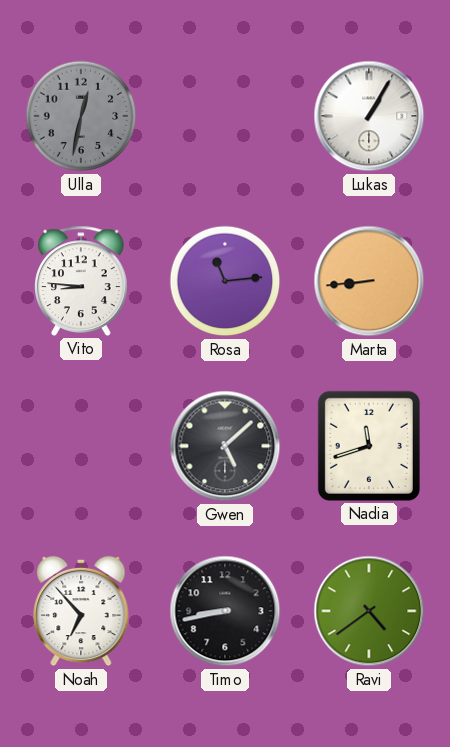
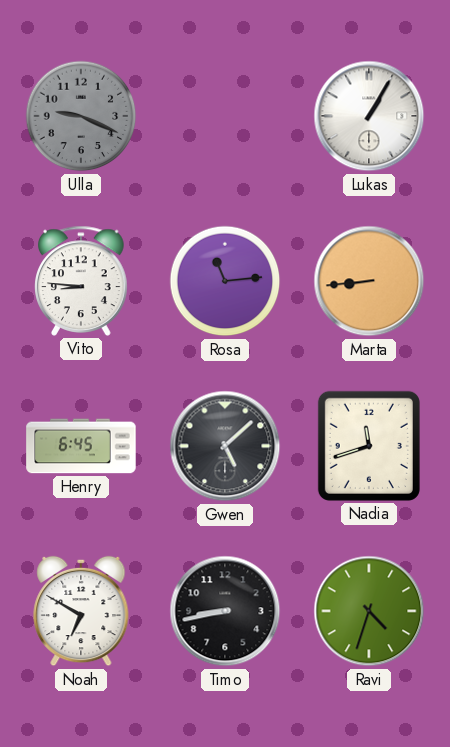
Ulla: 12:32 -> 9:19 (81, 116)
Henry: none -> 6:45 (81, 446)
Noah: 6:53 -> 6:50 (81, 611)
Ravi: 4:39 -> 4:33 (369, 611)
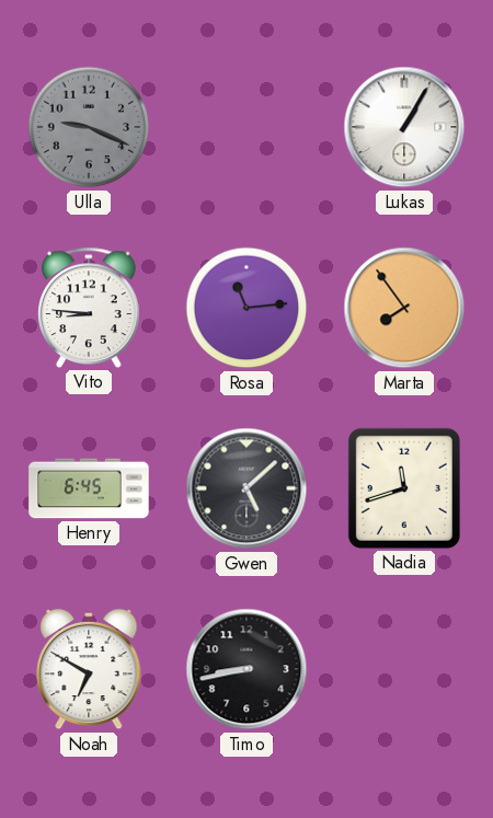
Marta: 8:44 -> 7:54 (404, 308)
Ravi: 4:33 -> none (369, 611)
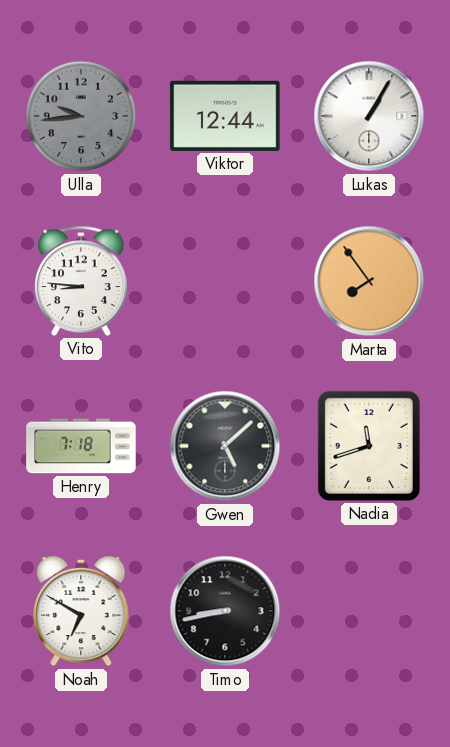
Ulla: 9:19 -> 9:44 (81, 116)
Viktor: none -> 12:44 (225, 116)
Rosa: 11:14 -> none (246, 308)
Henry: 6:45 -> 7:18 (81, 446)
